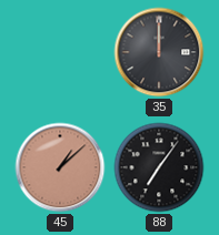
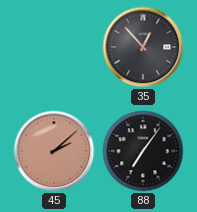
35: 12:00 -> 12:53 (143, 47)
45: 1:08 -> 2:08 (54, 151)
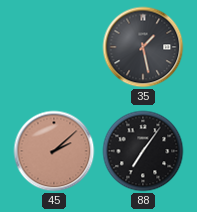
35: 12:53 -> 1:28 (143, 47)
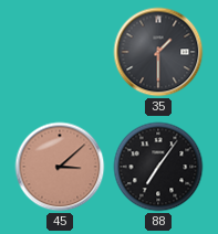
35: 1:28 -> 1:30 (158, 52)
45: 2:08 -> 3:08 (60, 167)
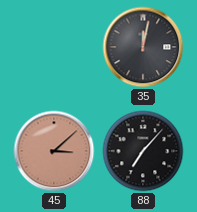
35: 1:30 -> 12:02 (143, 47)
88: 7:06 -> 7:07 (143, 151)
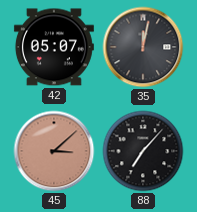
42: none -> 05:07 (54, 47)
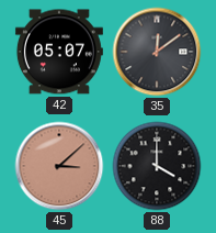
35: 12:02 -> 12:09 (157, 52)
88: 7:07 -> 4:00 (157, 166)
